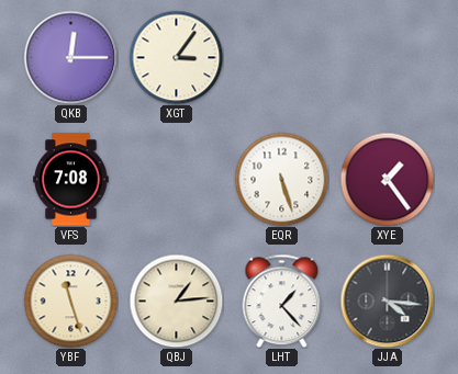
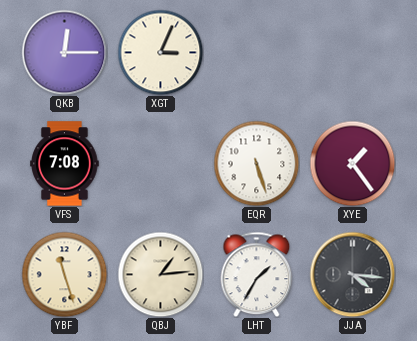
XGT: 3:06 -> 3:04 (160, 52)
LHT: 1:23 -> 1:35 (257, 274)
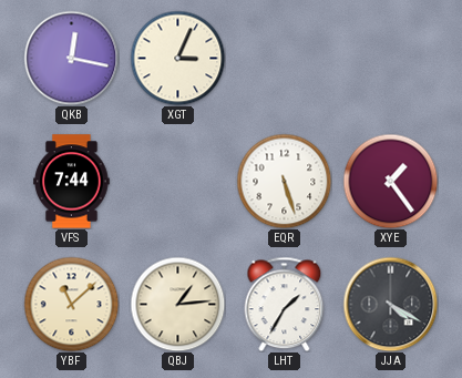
QKB: 12:15 -> 12:17 (71, 58)
VFS: 7:08 -> 7:44 (72, 182)
YBF: 11:27 -> 11:08 (71, 304)
JJA: 4:16 -> 4:20 (390, 304)
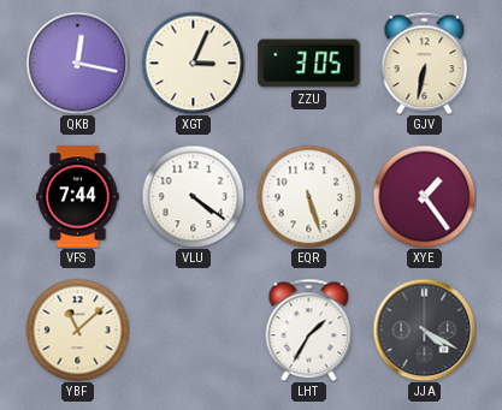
ZZU: none -> 3:05 (309, 64)
GJV: none -> 6:32 (425, 63)
VLU: none -> 4:21 (193, 196)
QBJ: 1:14 -> none (177, 304)
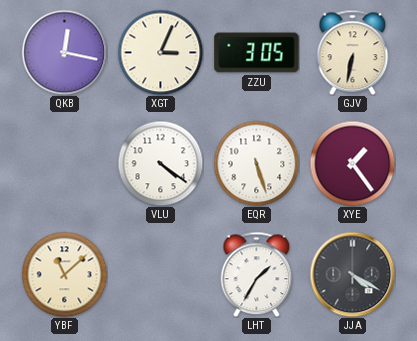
VFS: 7:44 -> none (78, 197)
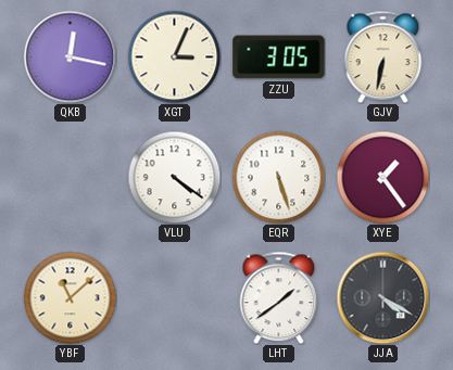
LHT: 1:35 -> 1:39 (279, 297)
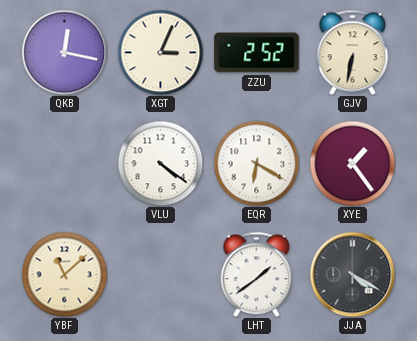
ZZU: 3:05 -> 2:52 (257, 53)
EQR: 5:27 -> 6:20 (256, 163)
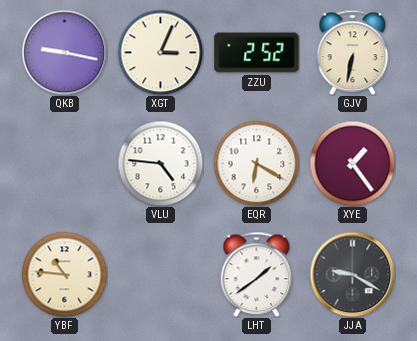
QKB: 12:17 -> 9:17 (64, 52)
VLU: 4:21 -> 4:46 (160, 163)
YBF: 11:08 -> 10:46 (64, 274)
JJA: 4:20 -> 9:20 (352, 274)
